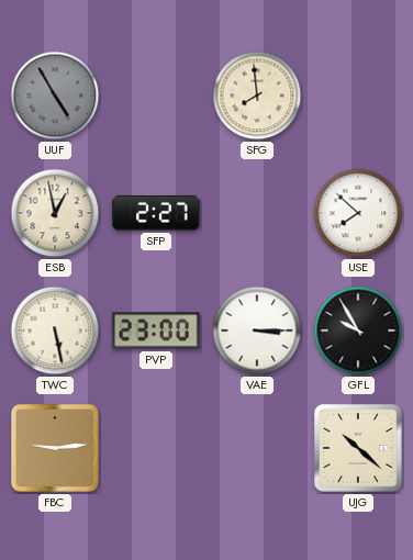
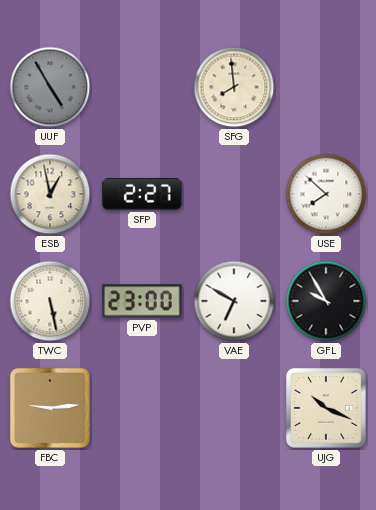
VAE: 3:15 -> 6:50 (234, 301)
UJG: 10:22 -> 10:19 (326, 408)
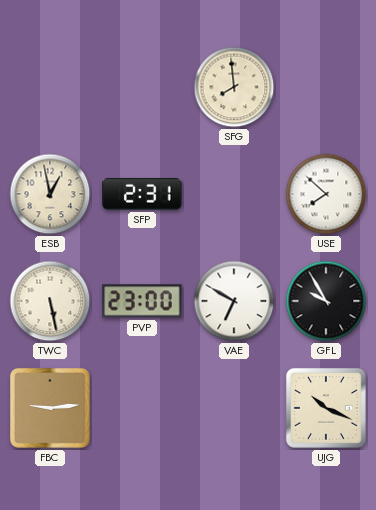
UUF: 4:55 -> none (50, 87)
SFP: 2:27 -> 2:31 (142, 195)
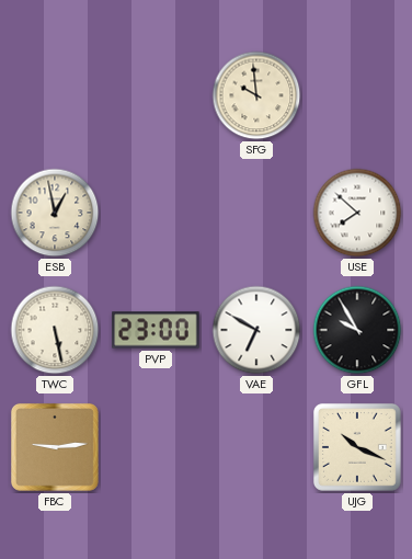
SFG: 7:59 -> 9:59 (256, 95)
SFP: 2:31 -> none (142, 195)
